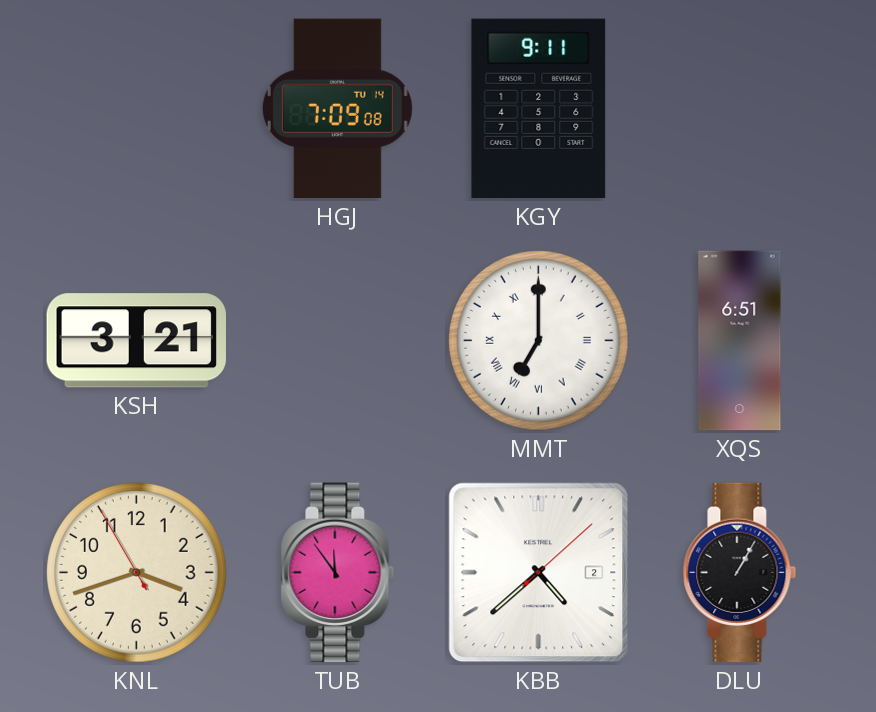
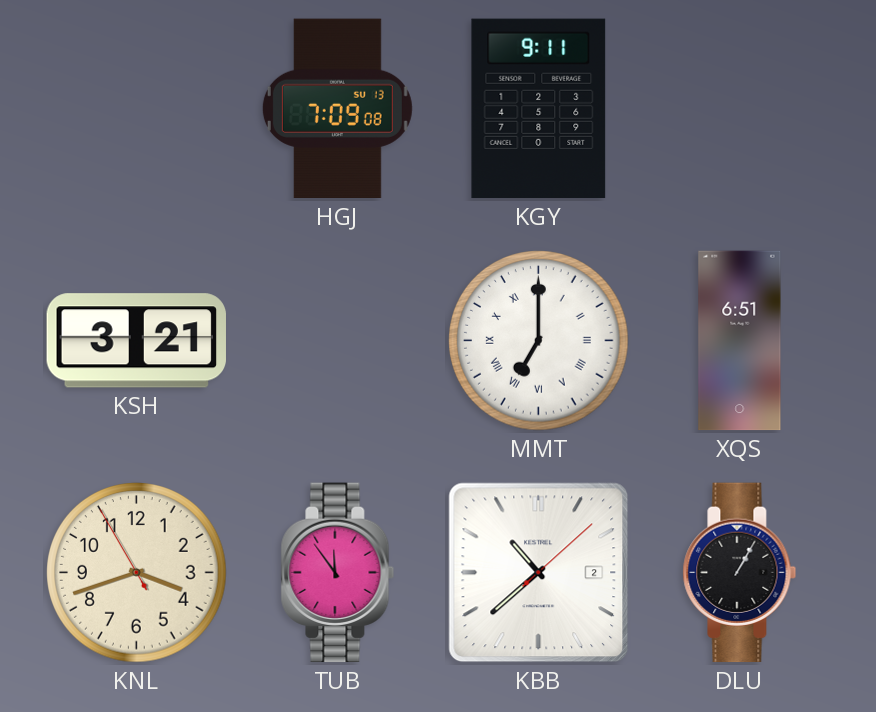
HGJ date: TU 14 -> SU 13 (337, 109)
KBB: 4:38 -> 10:38 (539, 573)
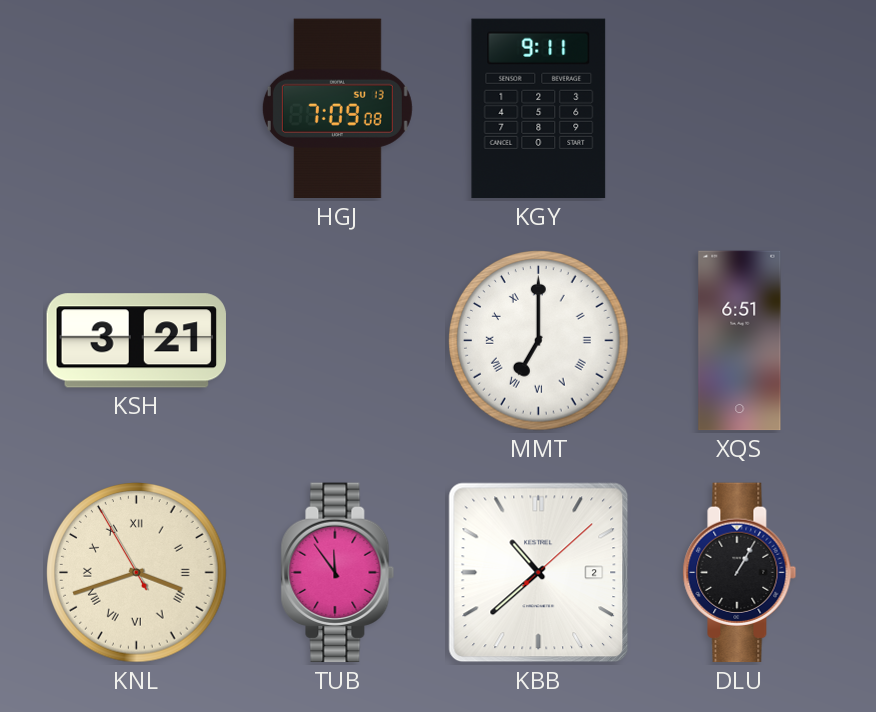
KNL numerals: Arabic -> Roman (137, 573)
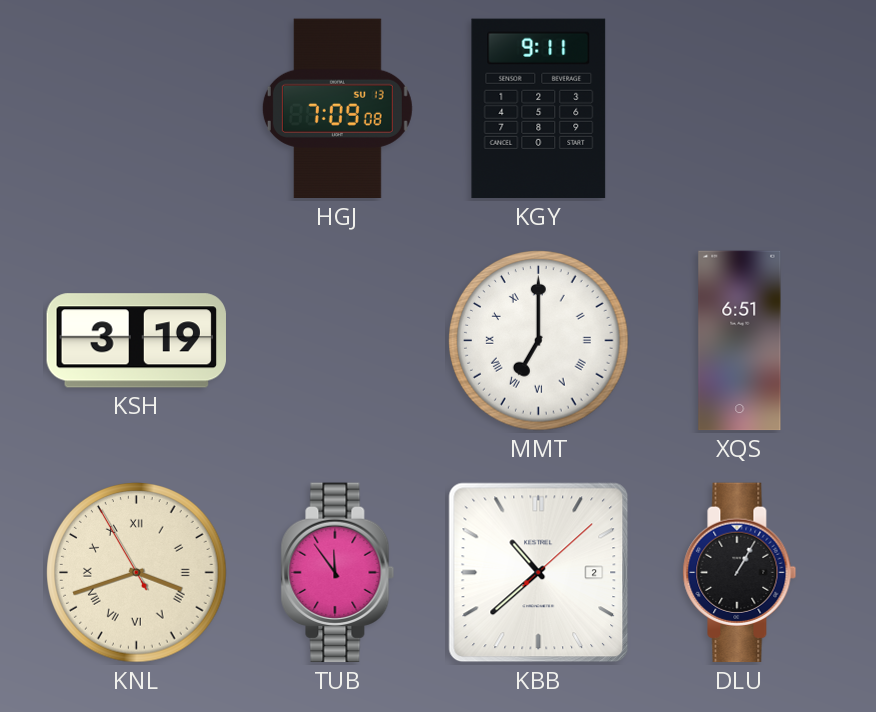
KSH: 3:21 -> 3:19 (136, 341)
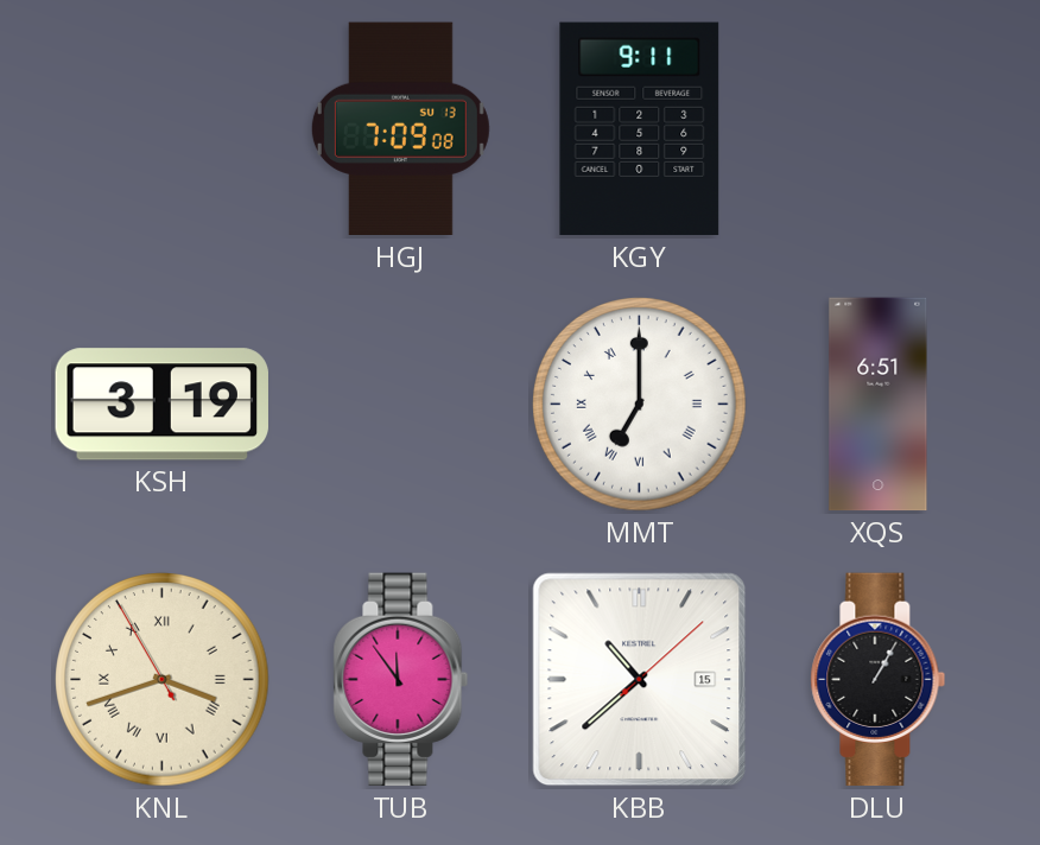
KBB date: 2 -> 15 (640, 680)
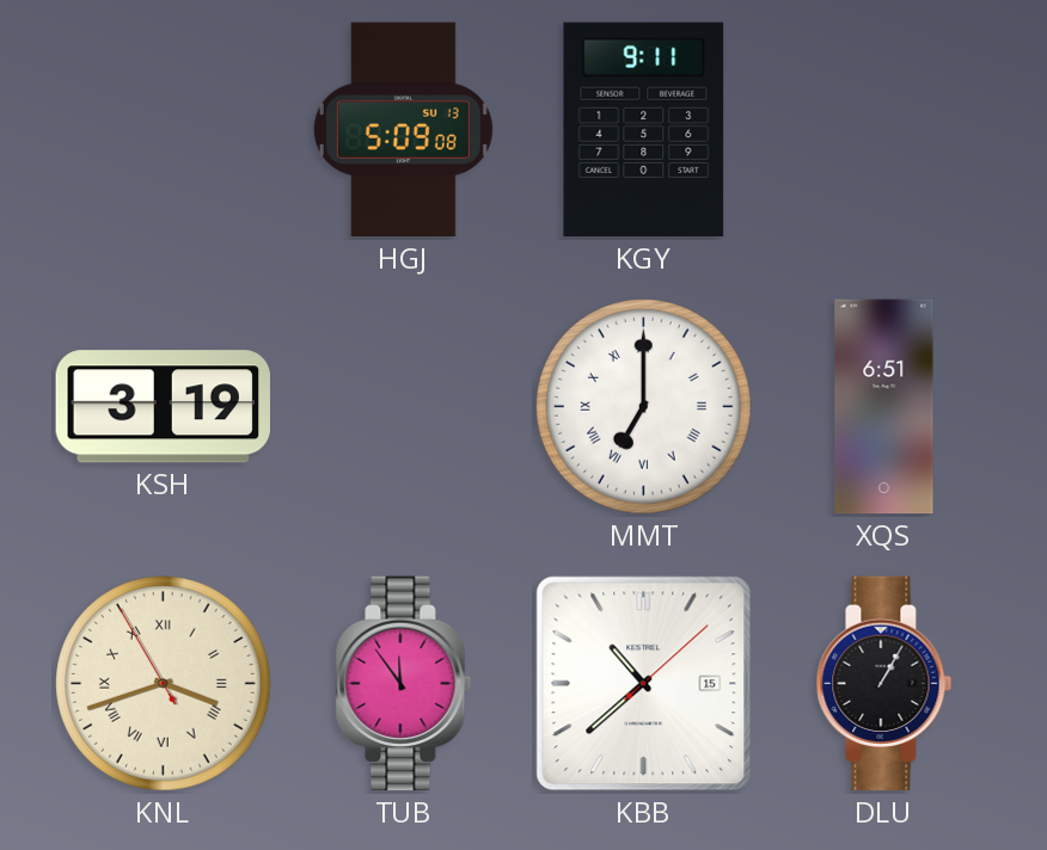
HGJ: 7:09 -> 5:09 (403, 130)
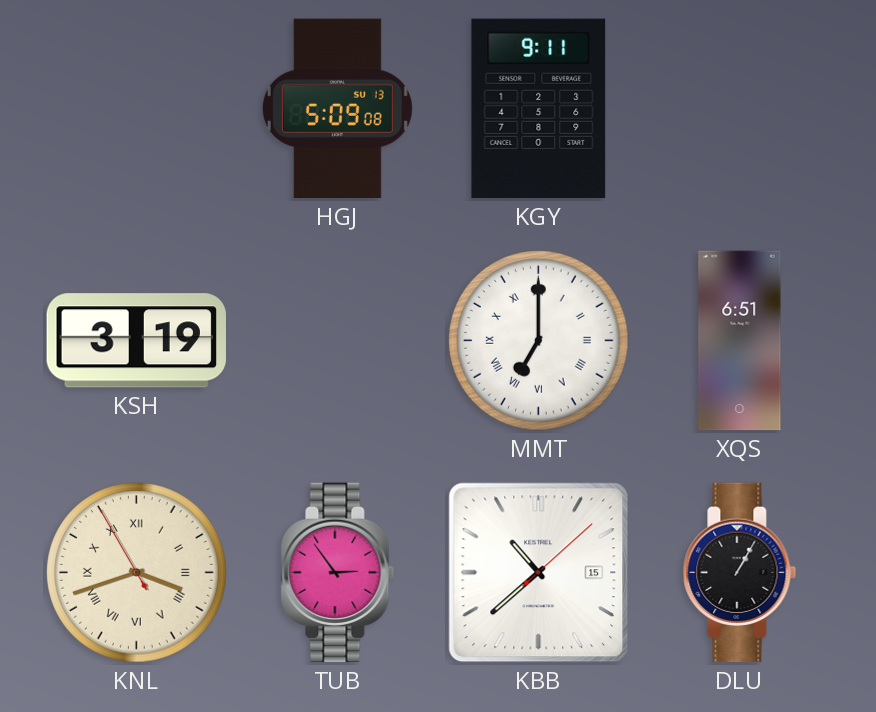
TUB: 11:54 -> 2:54 (338, 573)
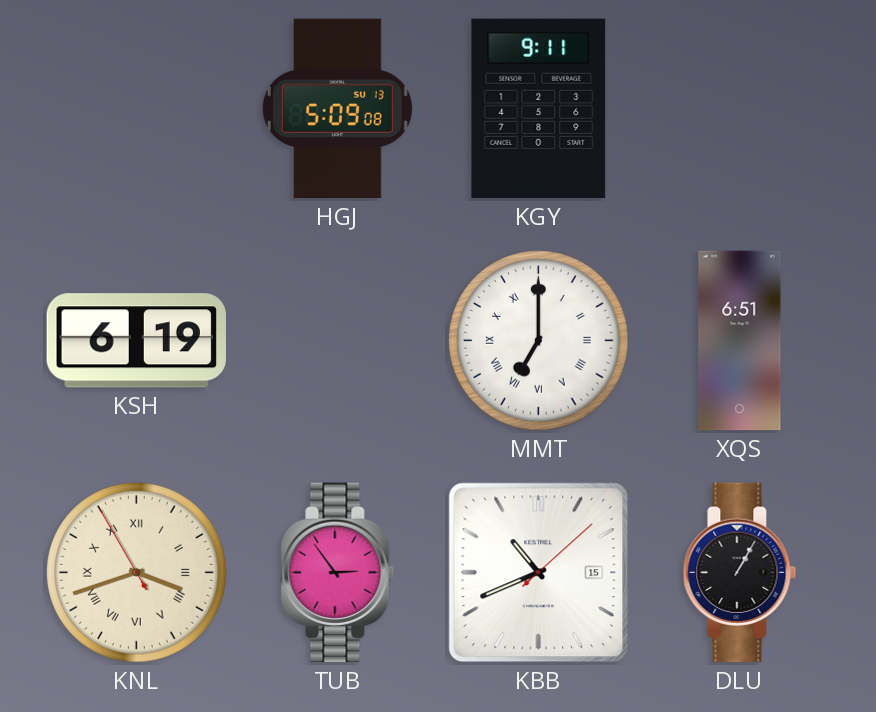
KSH: 3:19 -> 6:19 (136, 341)
KBB: 10:38 -> 10:41 (539, 573)
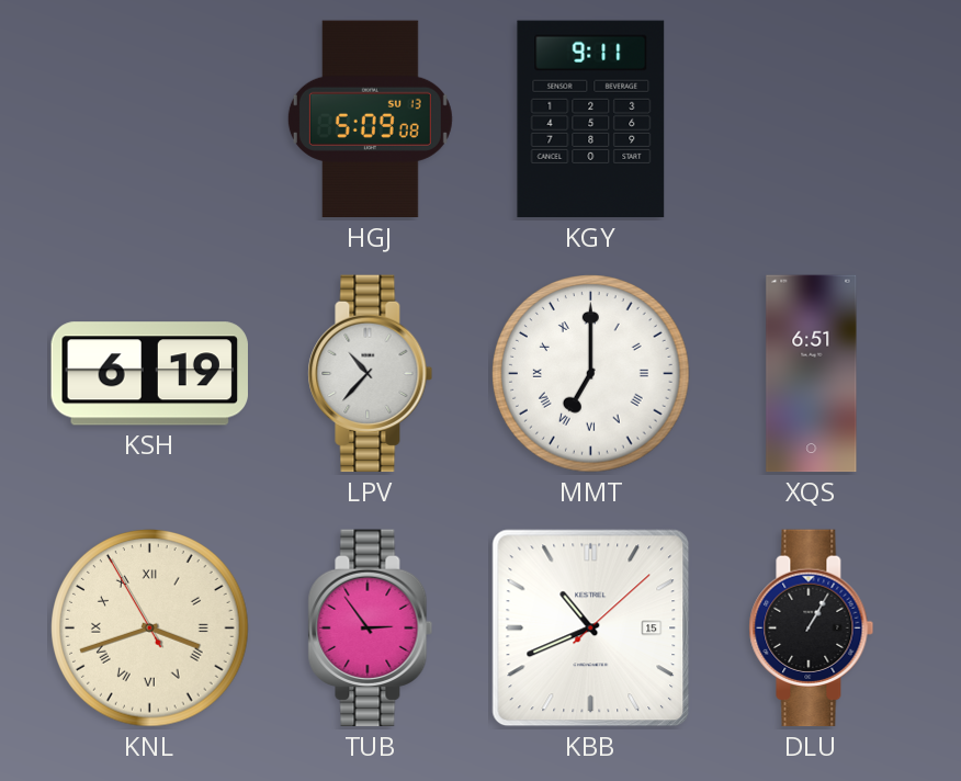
LPV: none -> 10:37 (371, 374)
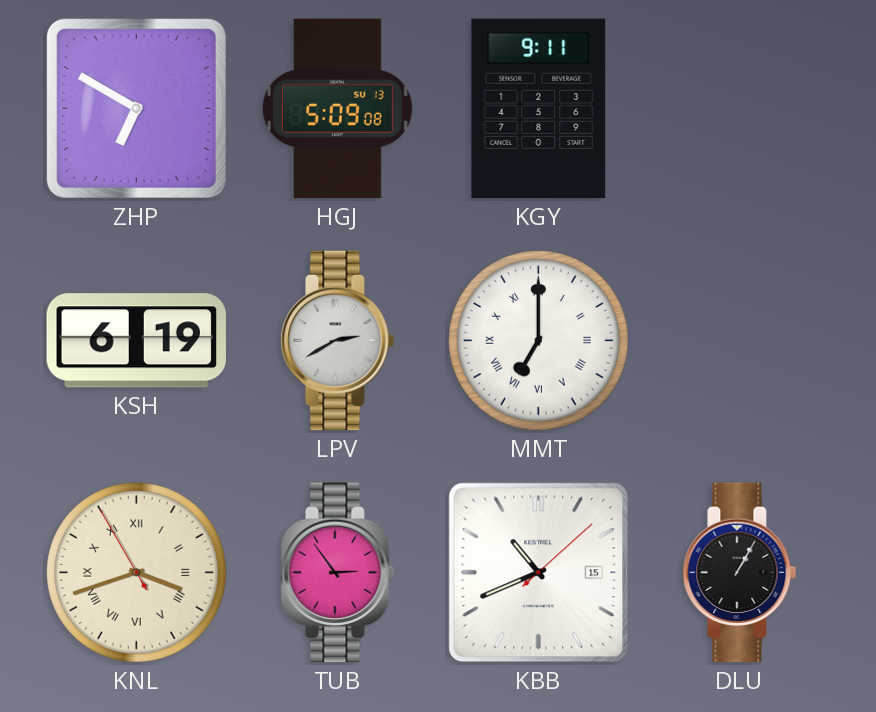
ZHP: none -> 6:50 (136, 108)
LPV: 10:37 -> 2:40 (338, 341)
XQS: 6:51 -> none (812, 374)
